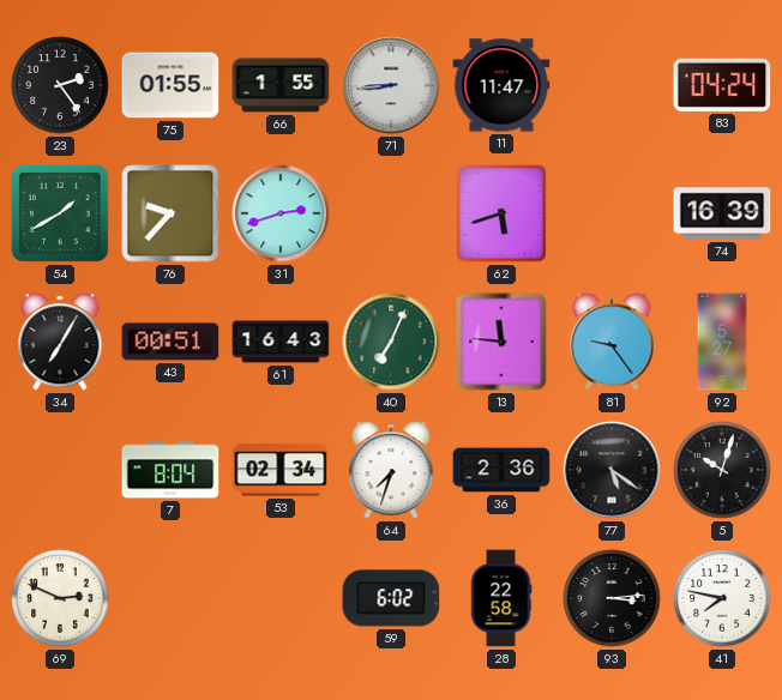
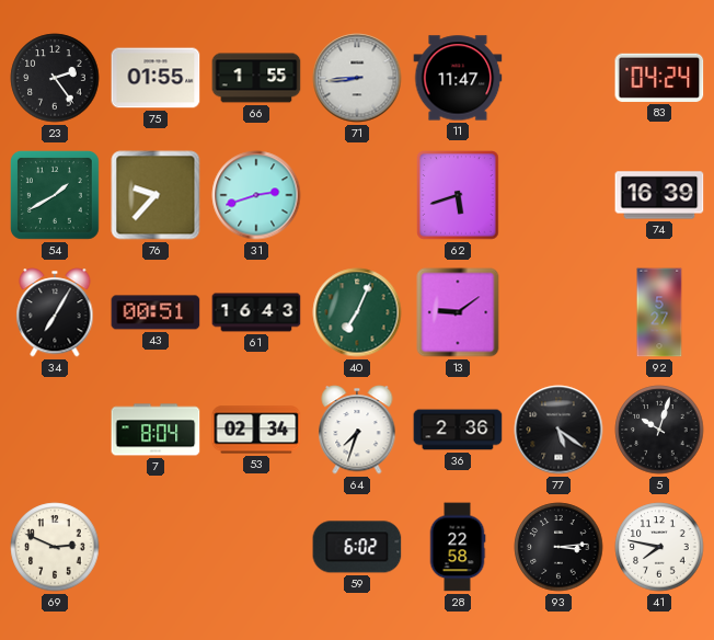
13: 11:46 -> 9:09 (458, 312)
81: 9:24 -> none (612, 342)
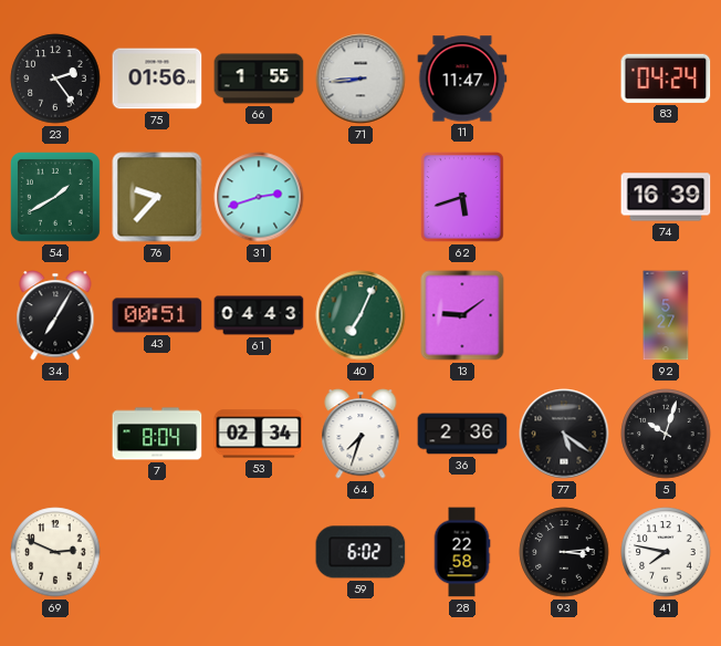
75: 01:55 -> 01:56 (157, 79)
61: 16:43 -> 04:43 (259, 315)
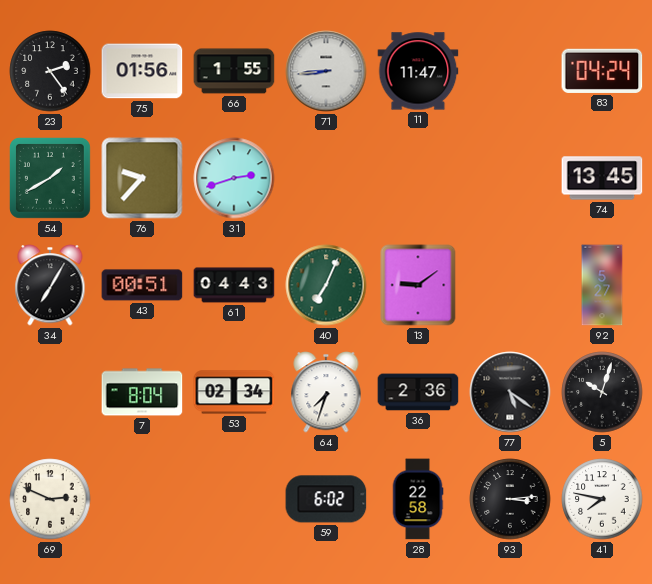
62: 5:42 -> none (462, 197)
74: 16:39 -> 13:45 (602, 178)
